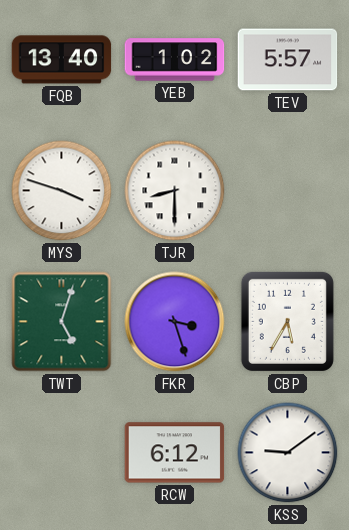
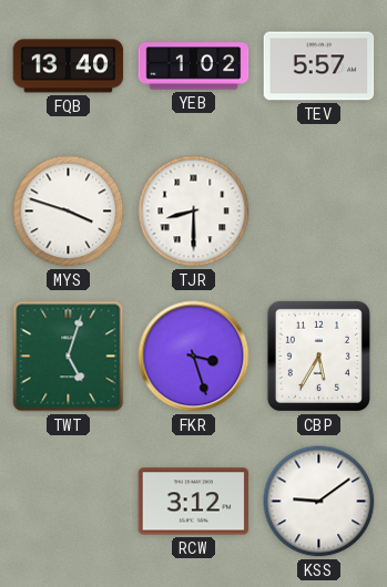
RCW: 6:12 -> 3:12 (194, 502)
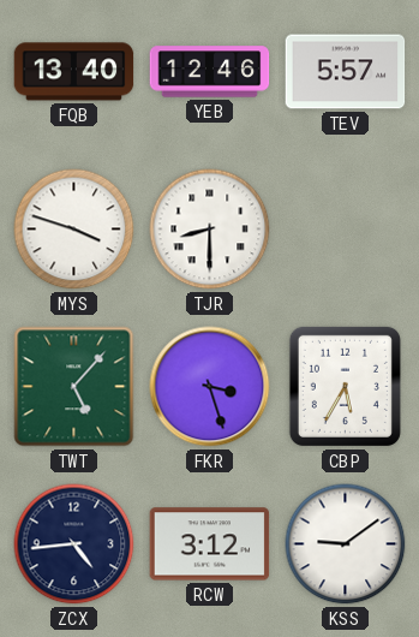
YEB: 1:02 -> 12:46 (210, 72)
TWT: 5:03 -> 5:07 (74, 387)
ZCX: none -> 4:44 (74, 544)
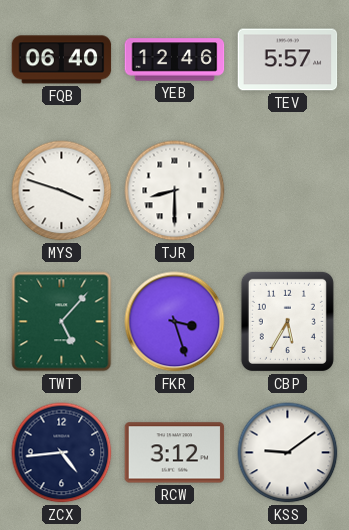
FQB: 13:40 -> 06:40 (62, 60)
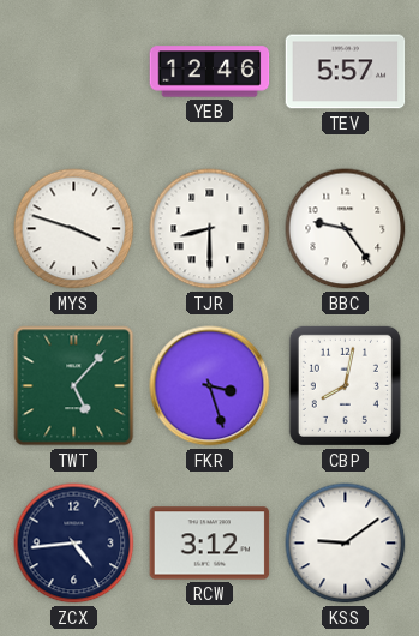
FQB: 06:40 -> none (62, 60)
BBC: none -> 9:24 (346, 229)
CBP: 5:35 -> 8:02 (345, 385)
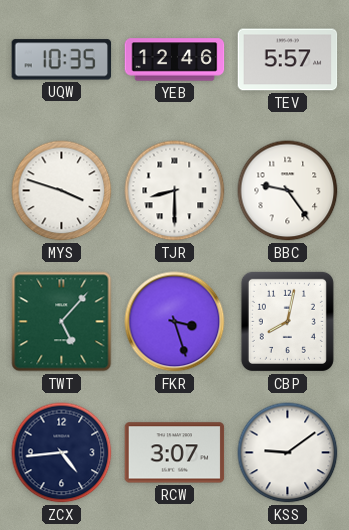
UQW: none -> 10:35 (62, 60)
RCW: 3:12 -> 3:07 (175, 453)
